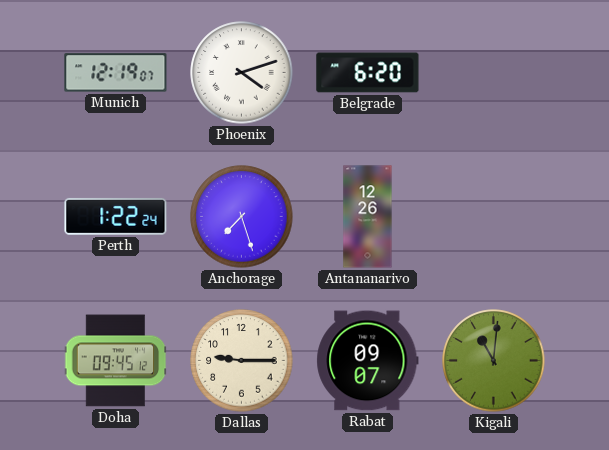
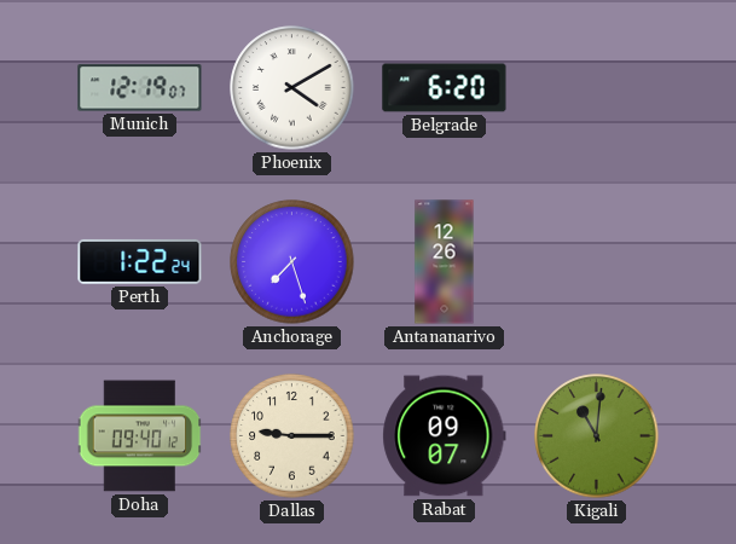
Phoenix: 4:12 -> 4:10 (292, 88)
Doha: 09:45 -> 09:40 (140, 436)
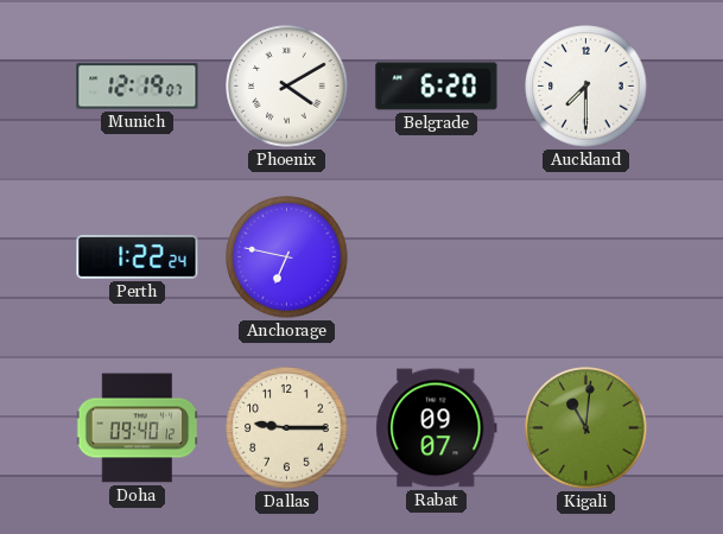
Auckland: none -> 7:30 (586, 87)
Anchorage: 7:27 -> 6:47 (287, 258)
Antananarivo: 12:26 -> none (445, 262)
